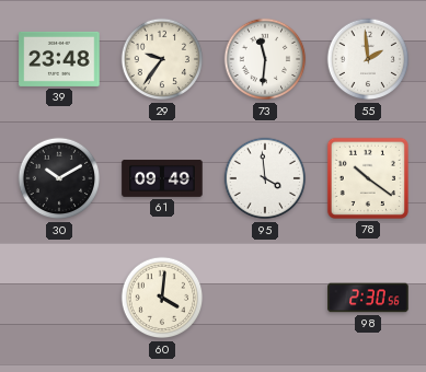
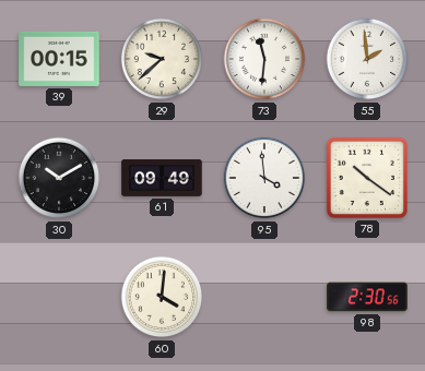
39: 23:48 -> 00:15 (59, 59)
29: 9:36 -> 9:38 (162, 59)
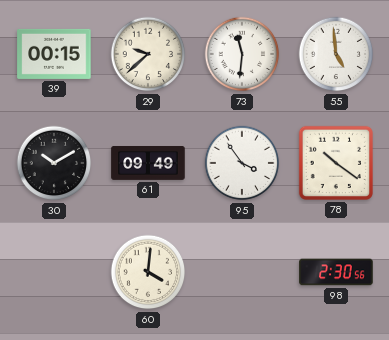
55: 1:59 -> 4:59 (336, 54)
95: 3:59 -> 3:54 (242, 163)
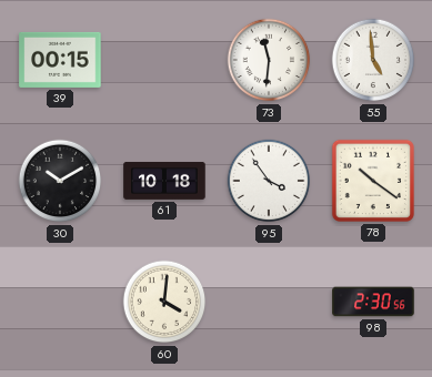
29: 9:38 -> none (148, 54)
61: 09:49 -> 10:18 (164, 182)
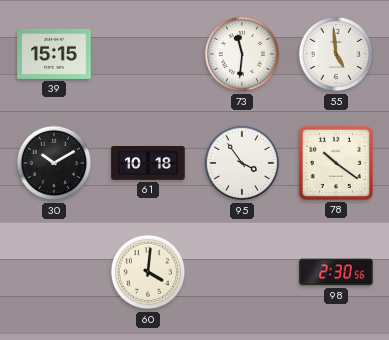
39: 00:15 -> 15:15 (54, 54)
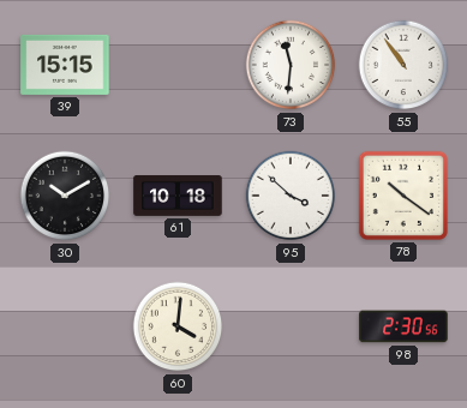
55: 4:59 -> 10:54 (403, 65)
95: 3:54 -> 3:52 (291, 196)
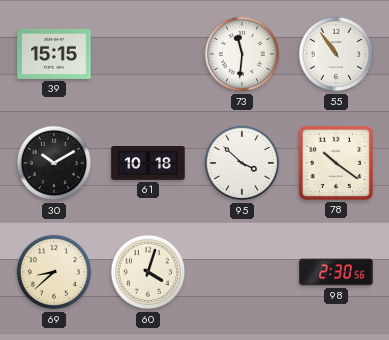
69: none -> 8:38 (54, 272)
60: 4:01 -> 4:03 (148, 272)
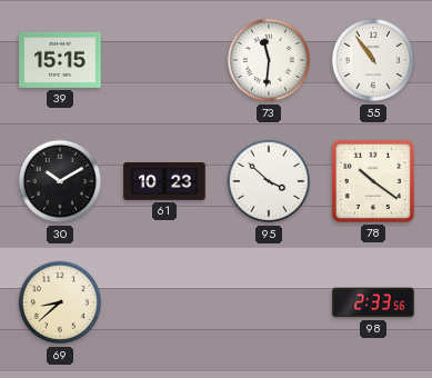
61: 10:18 -> 10:23 (164, 182)
60: 4:03 -> none (148, 272)
98: 2:30 -> 2:33 (373, 302)
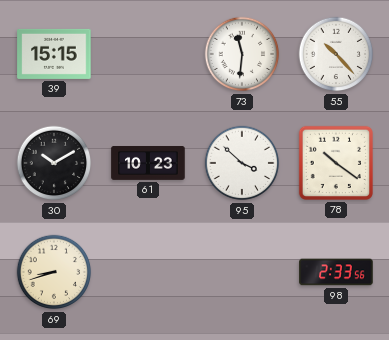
55: 10:54 -> 10:23 (336, 54)
69: 8:38 -> 8:42 (54, 272)
